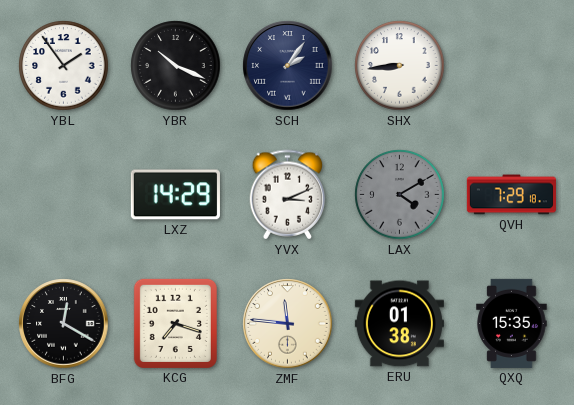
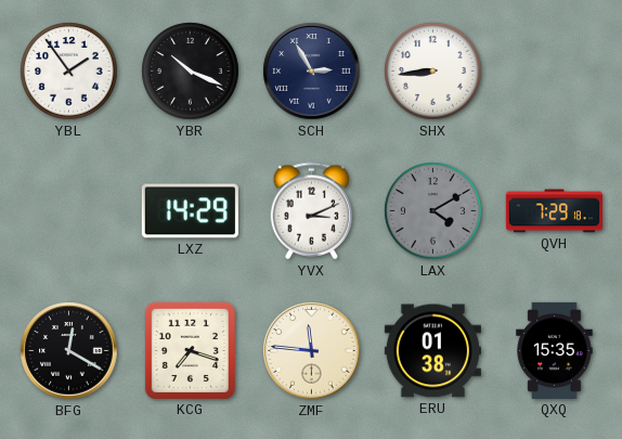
SCH: 2:06 -> 2:55 (312, 72)
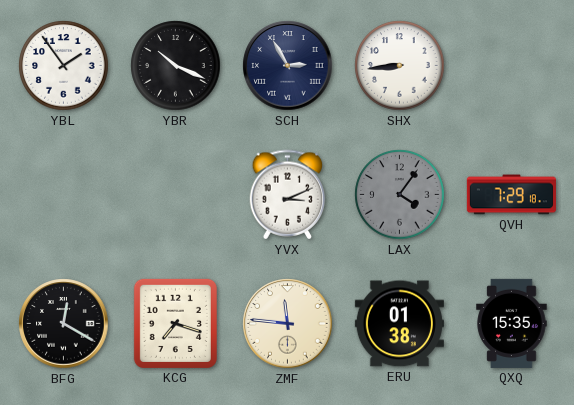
LXZ: 14:29 -> none (190, 211)
LAX: 4:10 -> 4:06 (400, 195)
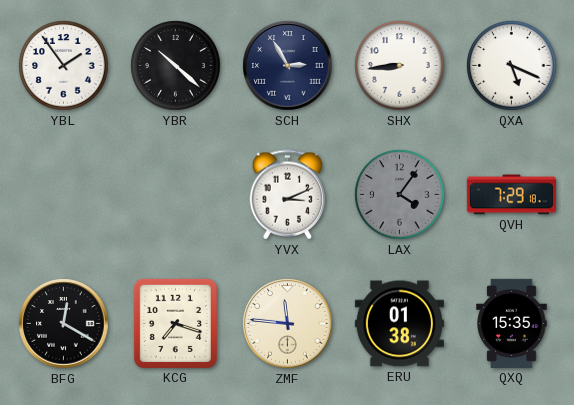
YBR: 10:19 -> 10:22 (176, 66)
QXA: none -> 5:19 (512, 66)
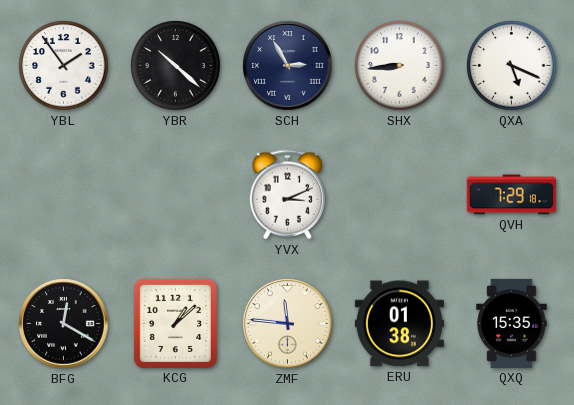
LAX: 4:06 -> none (400, 195)
KCG: 7:18 -> 1:08 (175, 323)
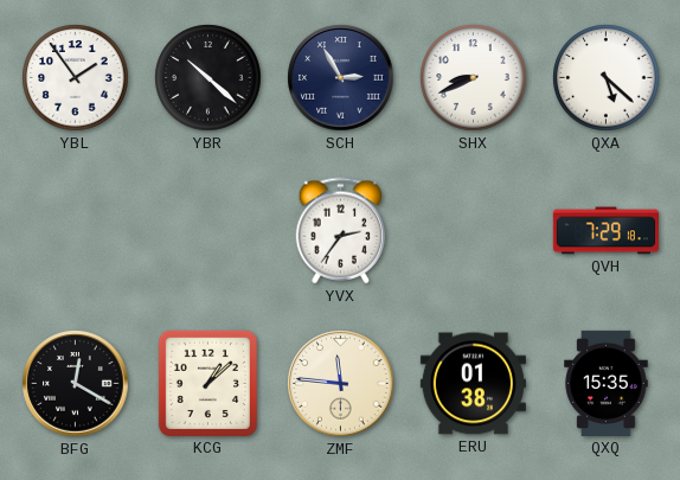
SHX: 8:44 -> 8:41 (474, 78)
QXA: 5:19 -> 5:22 (607, 78)
YVX: 3:11 -> 2:36 (341, 231)
